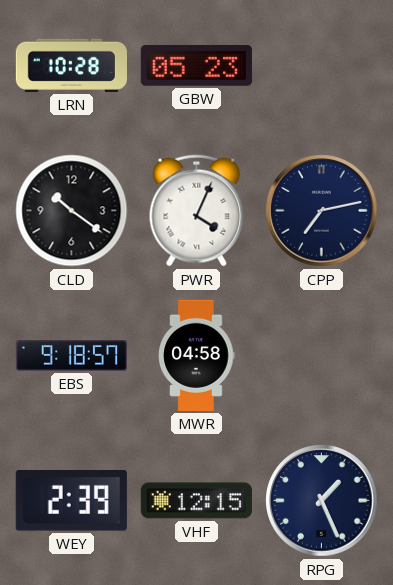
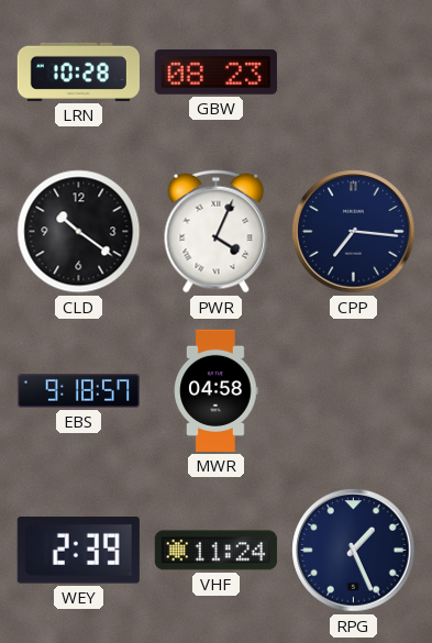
GBW: 05:23 -> 08:23 (215, 71)
CPP: 7:13 -> 7:16 (354, 232)
VHF: 12:15 -> 11:24 (215, 551)
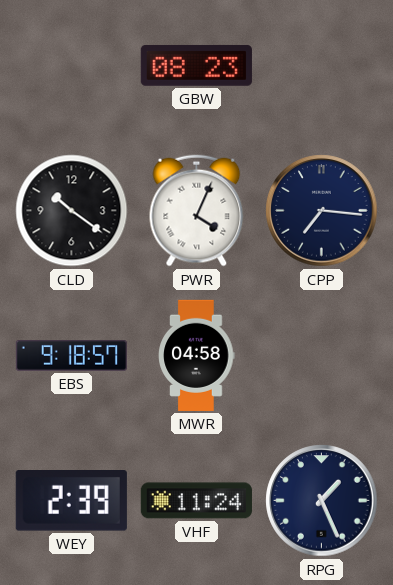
LRN: 10:28 -> none (78, 71)
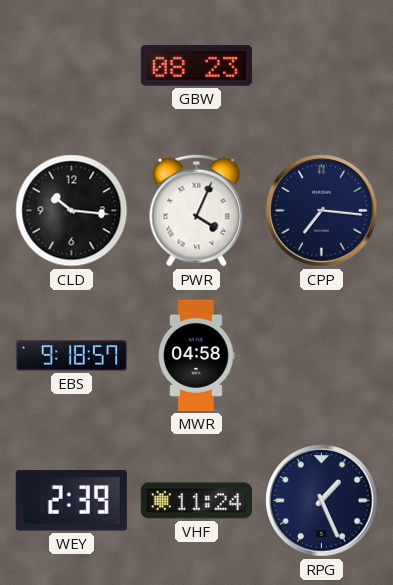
CLD: 10:21 -> 10:16 (72, 211)
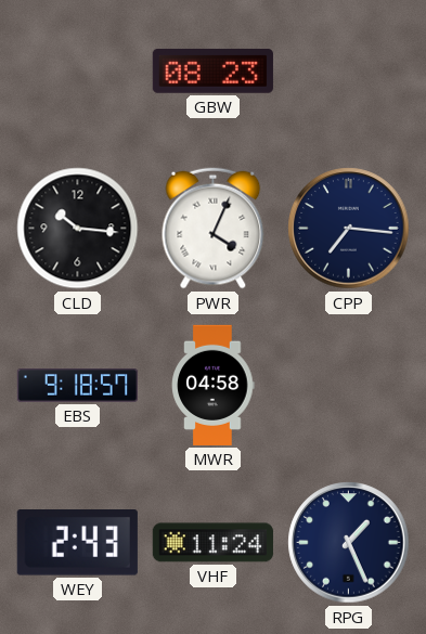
WEY: 2:39 -> 2:43 (77, 543)
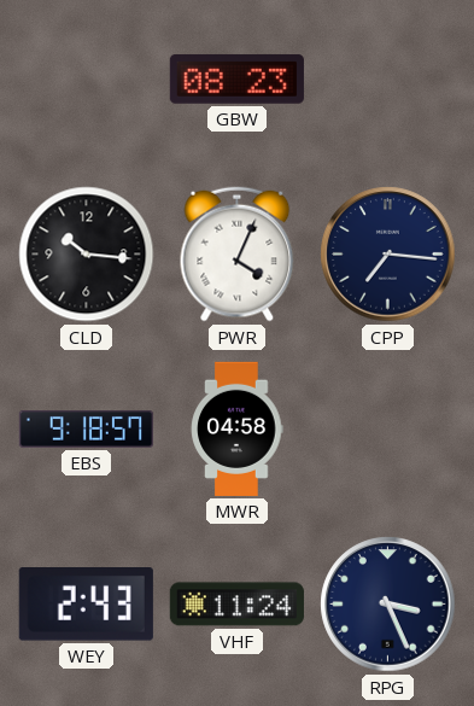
RPG: 1:26 -> 3:26 (388, 605)
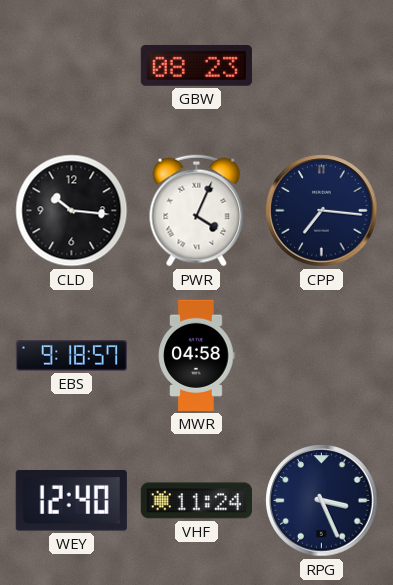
WEY: 2:43 -> 12:40 (71, 501)
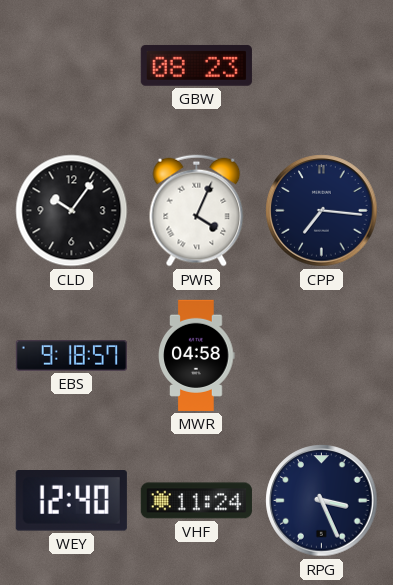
CLD: 10:16 -> 10:06 (72, 211)
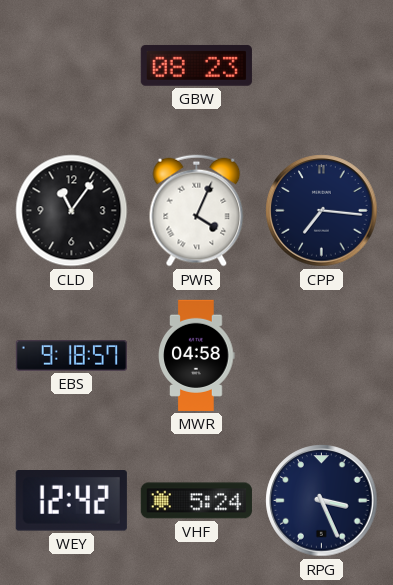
CLD: 10:06 -> 11:06 (72, 211)
WEY: 12:40 -> 12:42 (71, 501)
VHF: 11:24 -> 5:24 (196, 501)
